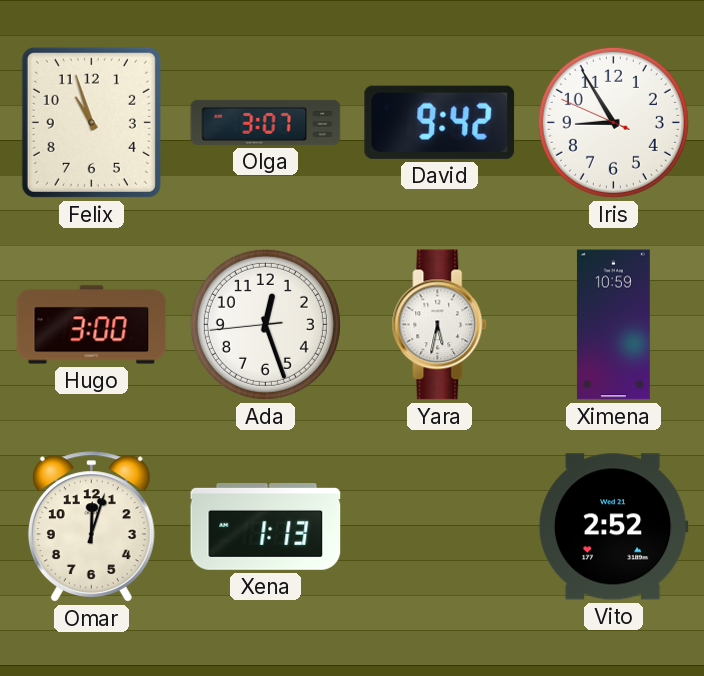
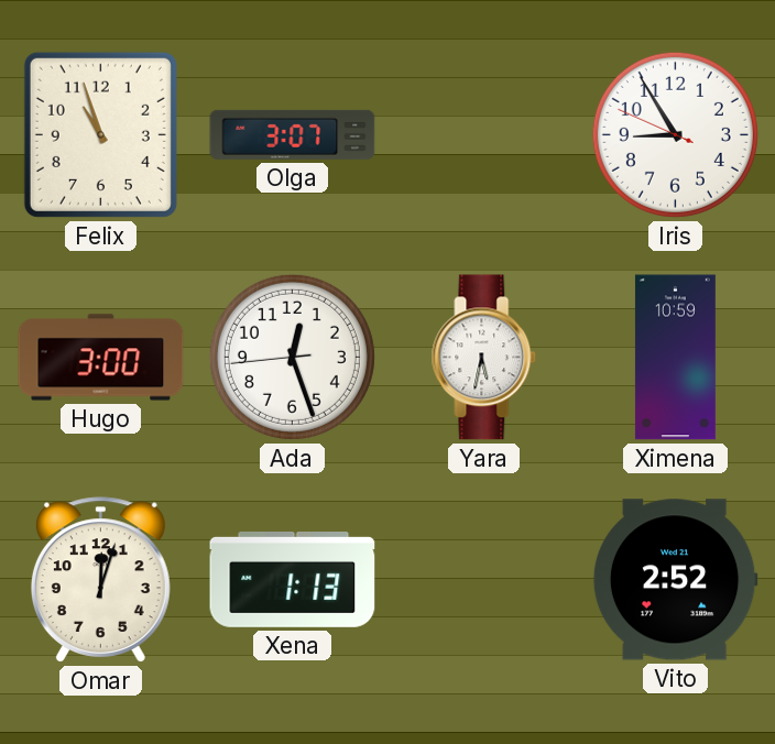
David: 9:42 -> none (440, 122)
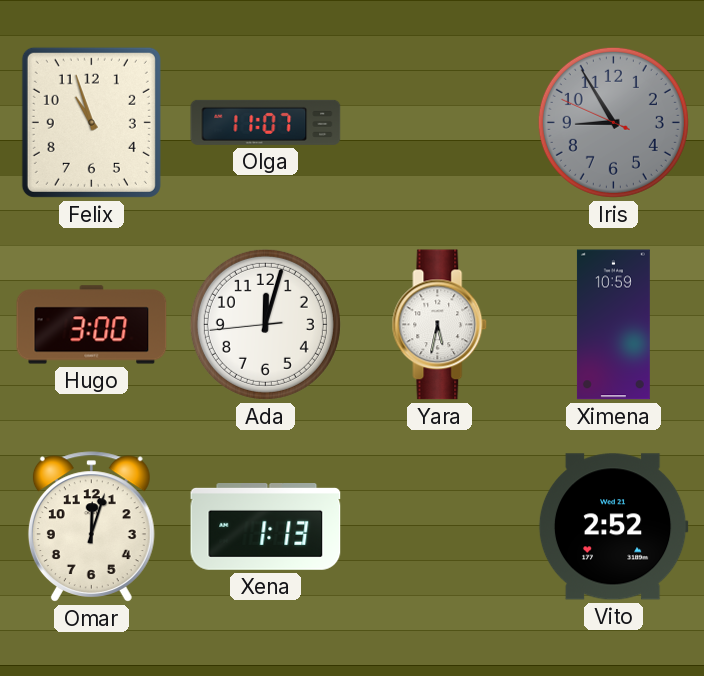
Olga: 3:07 -> 11:07 (266, 122)
Iris dial: white -> grey (613, 122)
Ada: 12:26 -> 12:02 (265, 324)
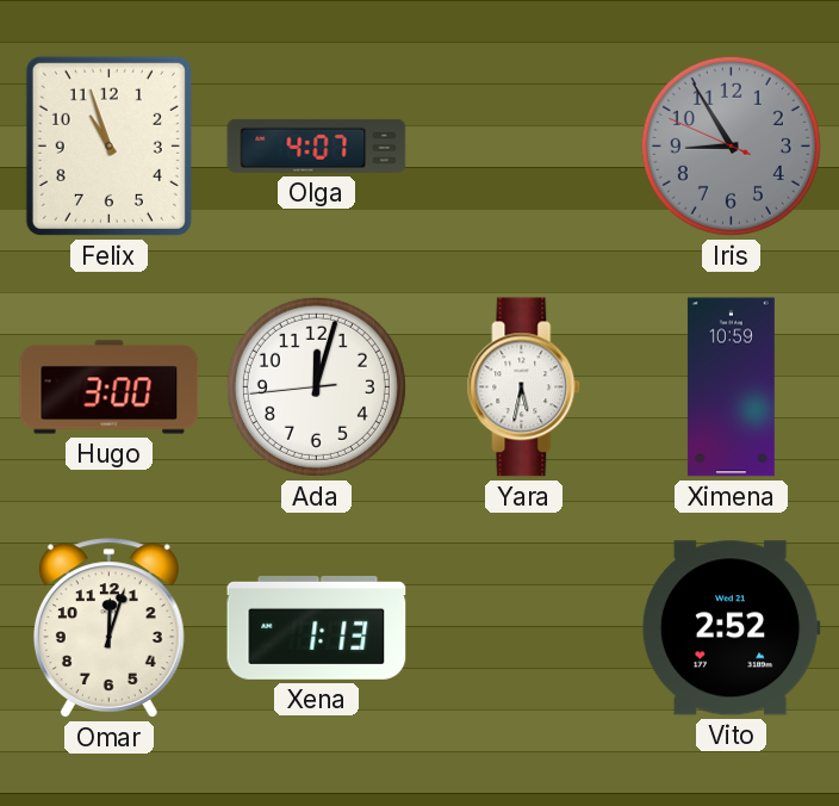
Olga: 11:07 -> 4:07 (317, 145)
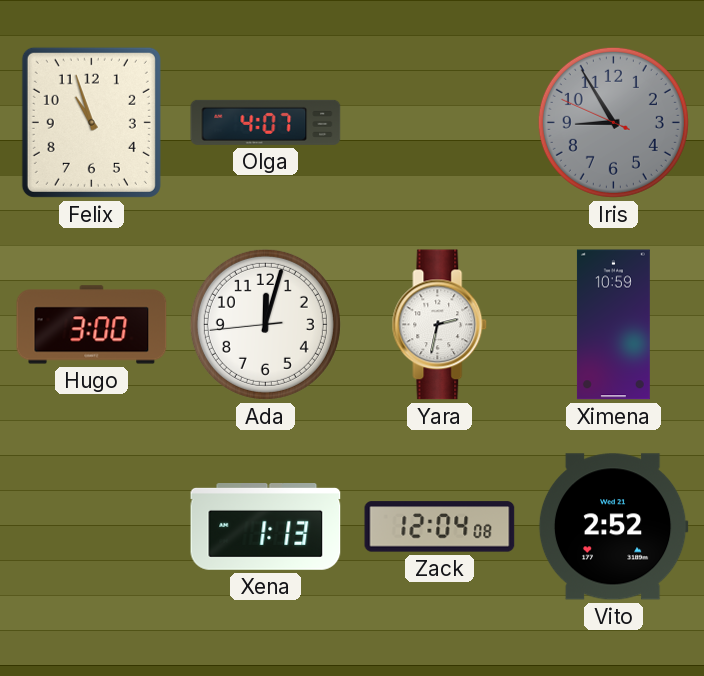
Yara: 5:32 -> 2:32 (440, 325)
Omar: 12:03 -> none (108, 628)
Zack: none -> 12:04 (440, 527)
